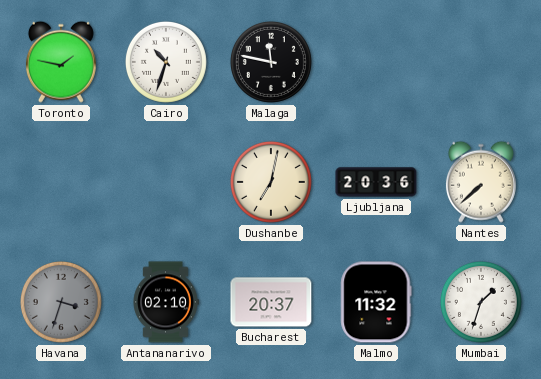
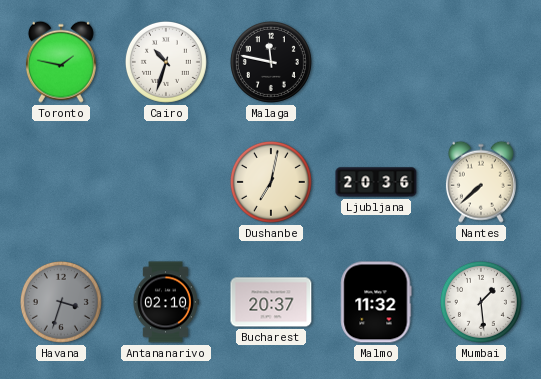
Mumbai: 1:33 -> 1:29 (481, 302)
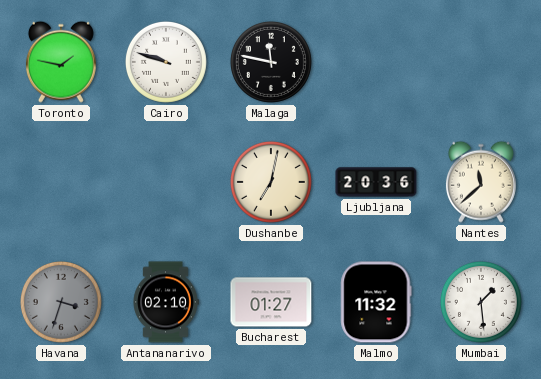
Cairo: 10:33 -> 9:48 (166, 62)
Nantes: 7:38 -> 11:38 (481, 182)
Bucharest: 20:37 -> 01:27 (271, 302)
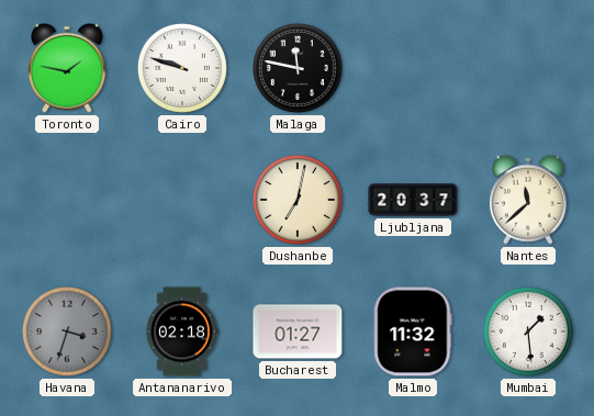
Ljubljana: 20:36 -> 20:37 (413, 200)
Antananarivo: 02:10 -> 02:18 (182, 331)
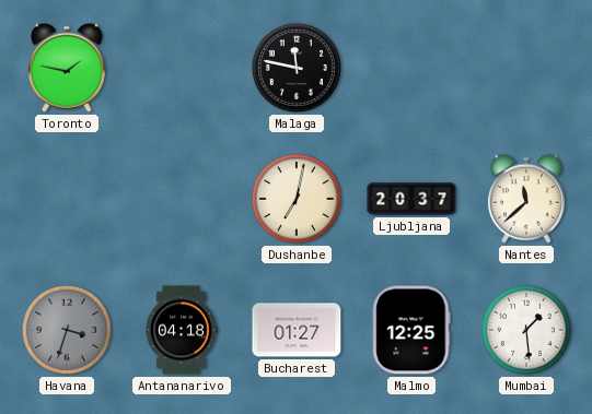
Cairo: 9:48 -> none (182, 68)
Antananarivo: 02:18 -> 04:18 (182, 330)
Malmo: 11:32 -> 12:25 (411, 330)
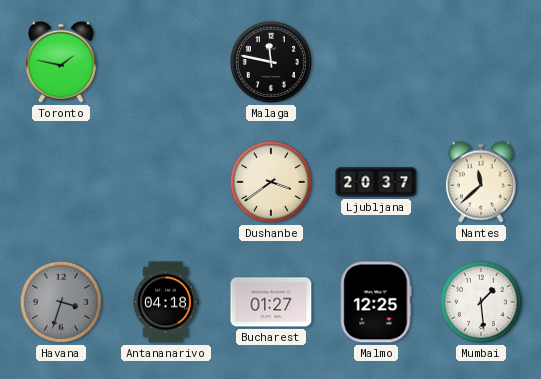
Dushanbe: 7:02 -> 3:39 (271, 182)
